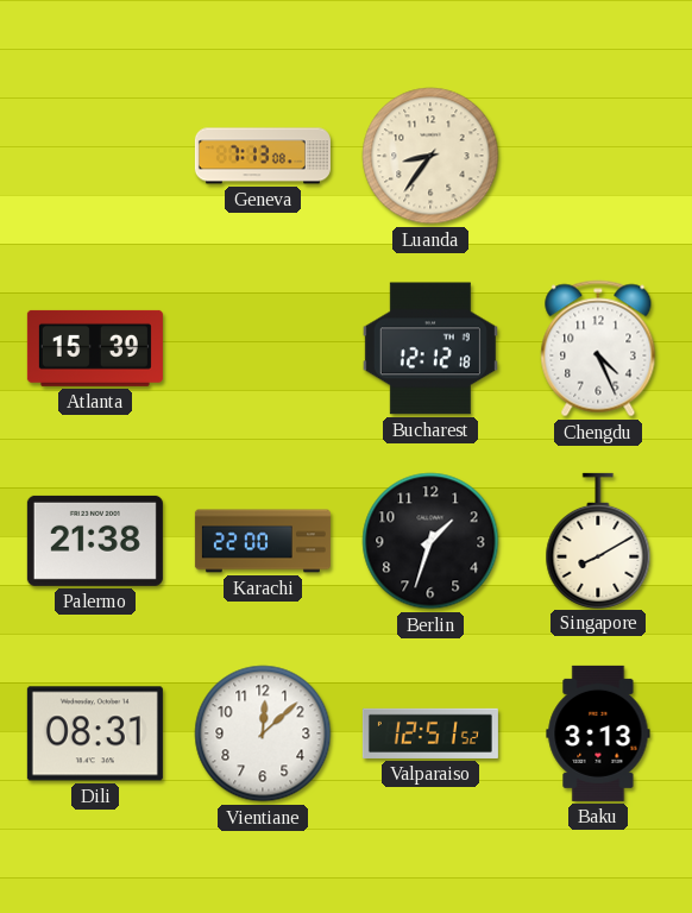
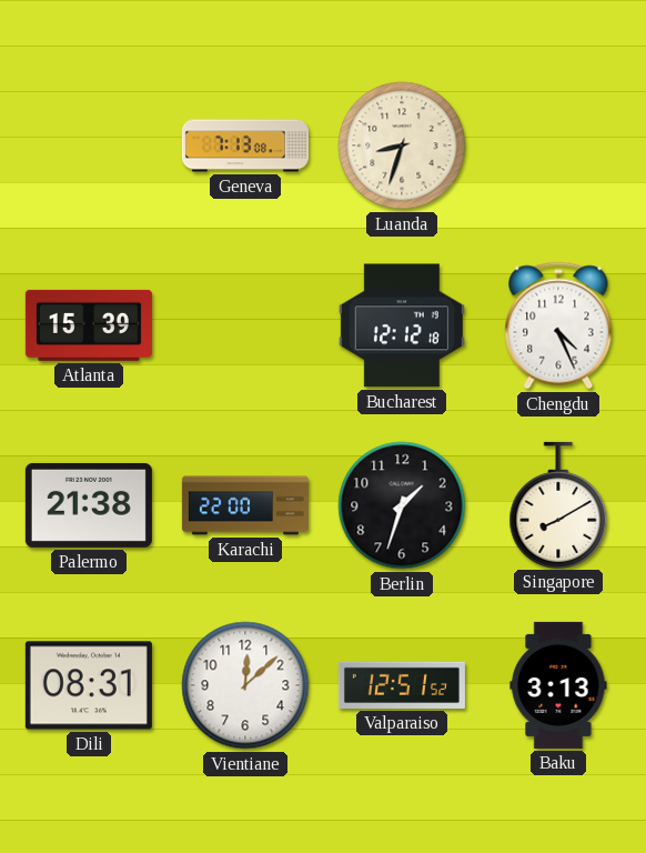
Luanda: 8:36 -> 8:33 (402, 145)
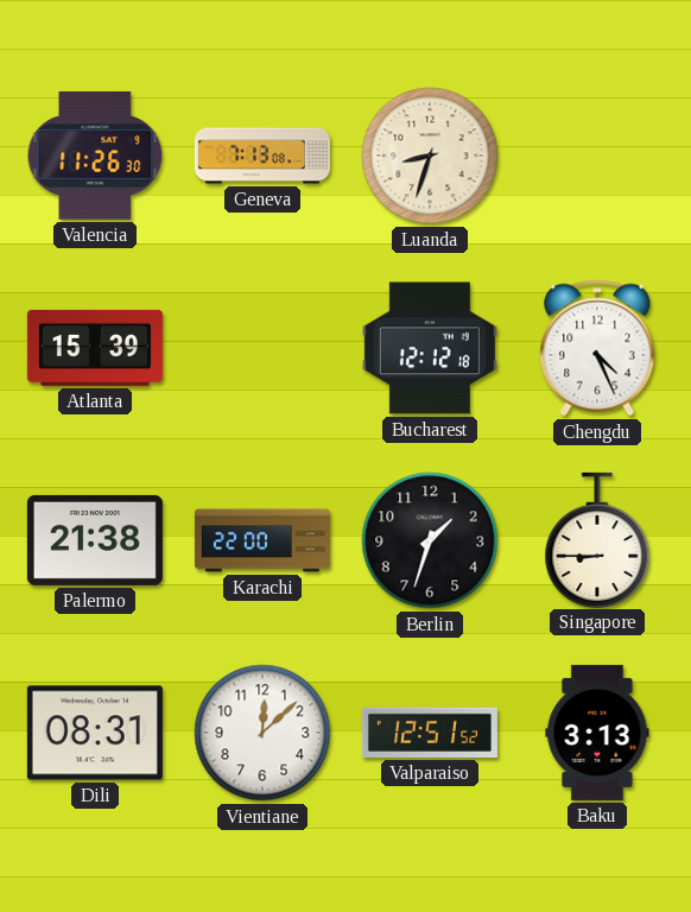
Valencia: none -> 11:26 (95, 157)
Singapore: 8:10 -> 8:45 (597, 539)
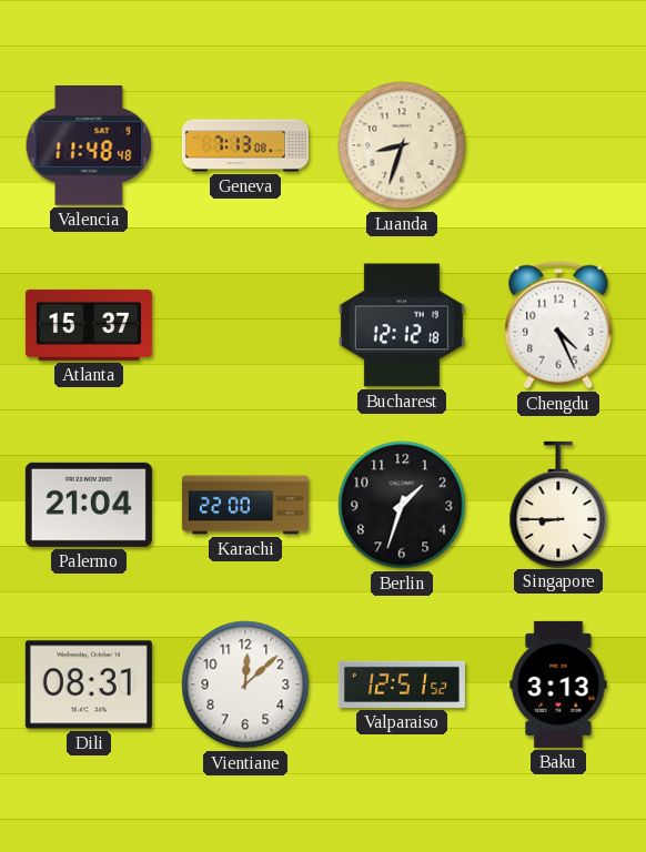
Valencia: 11:26 -> 11:48 (89, 146)
Atlanta: 15:39 -> 15:37 (89, 325)
Palermo: 21:38 -> 21:04 (89, 505)
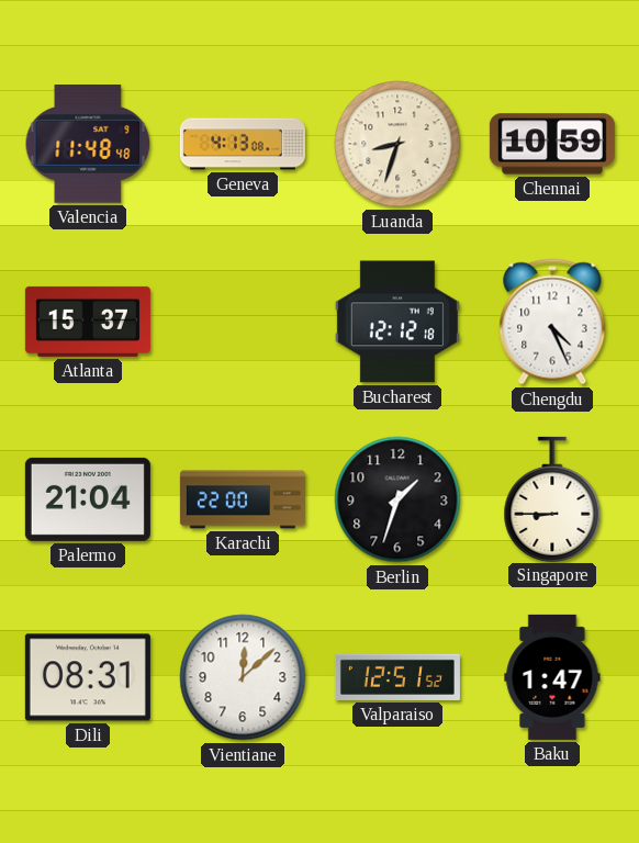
Geneva: 7:13 -> 4:13 (243, 144)
Chennai: none -> 10:59 (552, 144)
Baku: 3:13 -> 1:47 (552, 677)
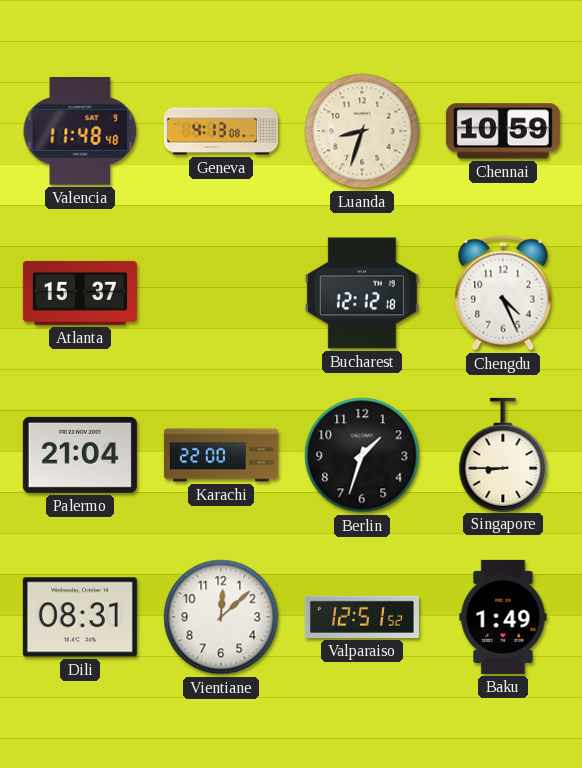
Baku: 1:47 -> 1:49 (503, 617)
